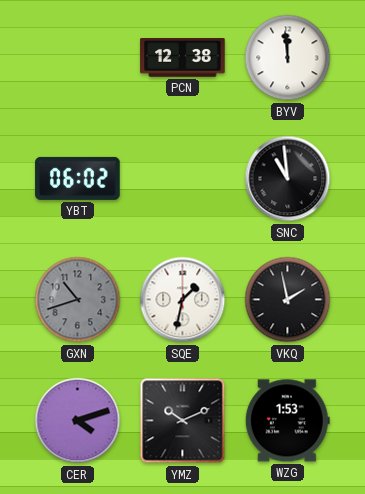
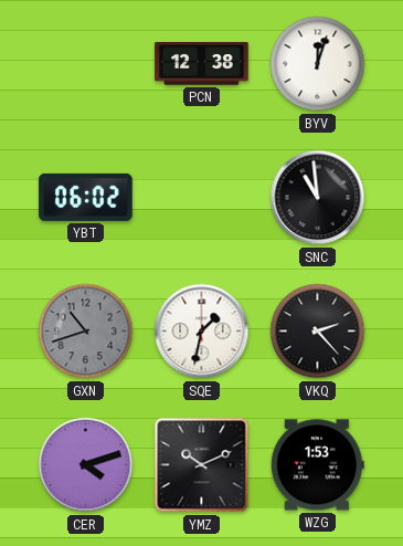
BYV: 11:59 -> 12:03 (318, 64)
VKQ: 1:58 -> 2:23 (318, 332)
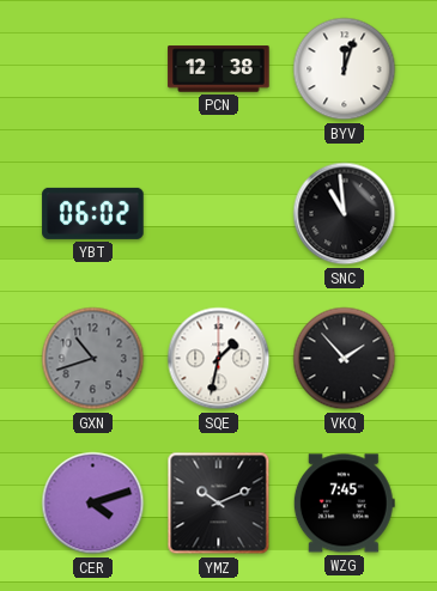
VKQ: 2:23 -> 1:53 (345, 359)
WZG: 1:53 -> 7:45 (344, 504)
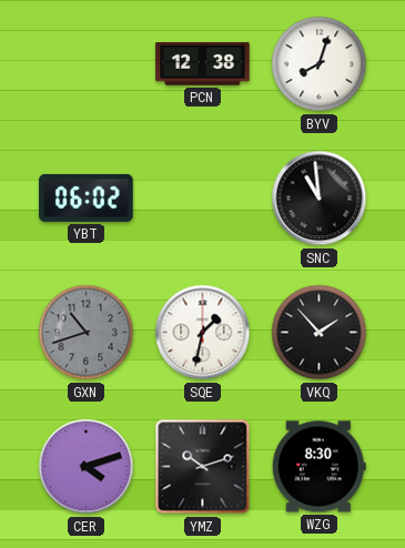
BYV: 12:03 -> 8:03 (320, 64)
YMZ: 10:11 -> 10:12 (203, 467)
WZG: 7:45 -> 8:30 (318, 467)
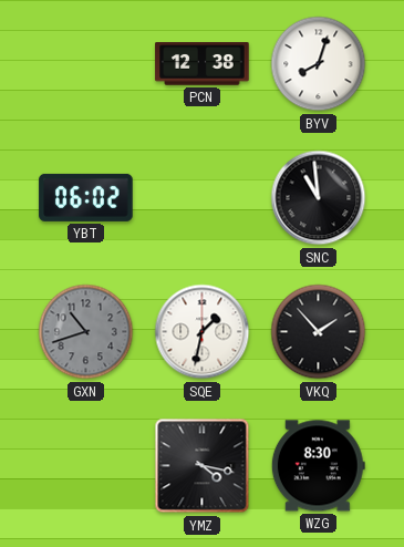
CER: 4:12 -> none (87, 467)
YMZ: 10:12 -> 4:17 (203, 466)
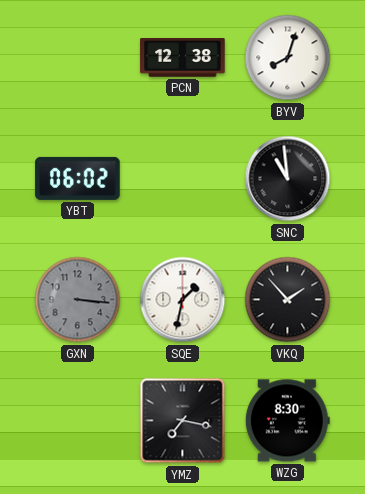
GXN: 10:42 -> 3:16 (78, 300)
YMZ: 4:17 -> 7:17 (183, 421)
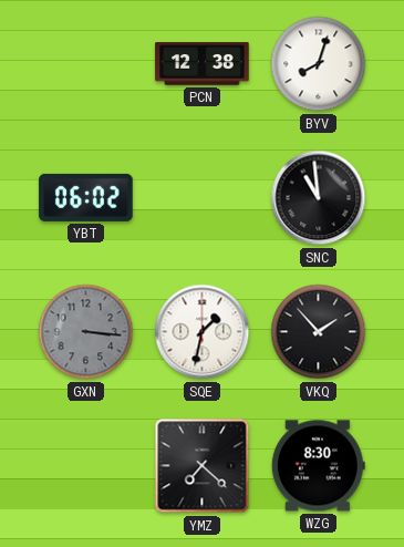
YMZ: 7:17 -> 7:22 (203, 466)
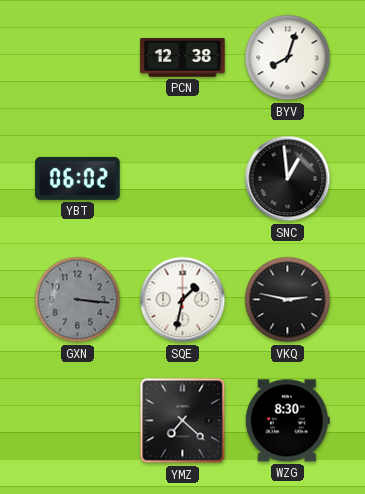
SNC: 10:59 -> 12:59 (288, 179)
VKQ: 1:53 -> 2:47 (288, 300)
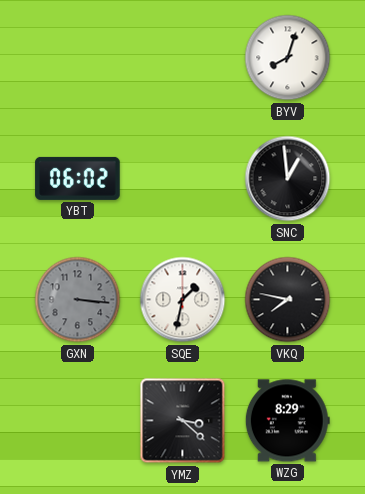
PCN: 12:38 -> none (183, 58)
VKQ: 2:47 -> 7:47 (288, 300)
YMZ: 7:22 -> 3:22 (183, 421)
WZG: 8:30 -> 8:29 (287, 421)
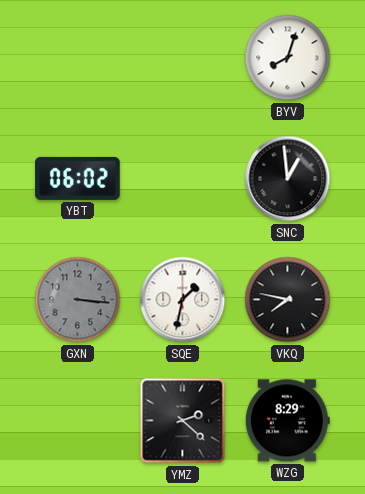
YMZ: 3:22 -> 2:22 (183, 421)
